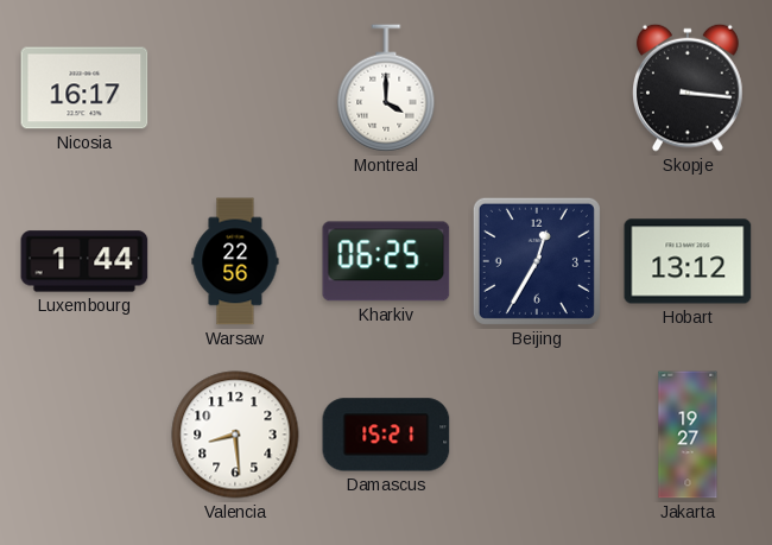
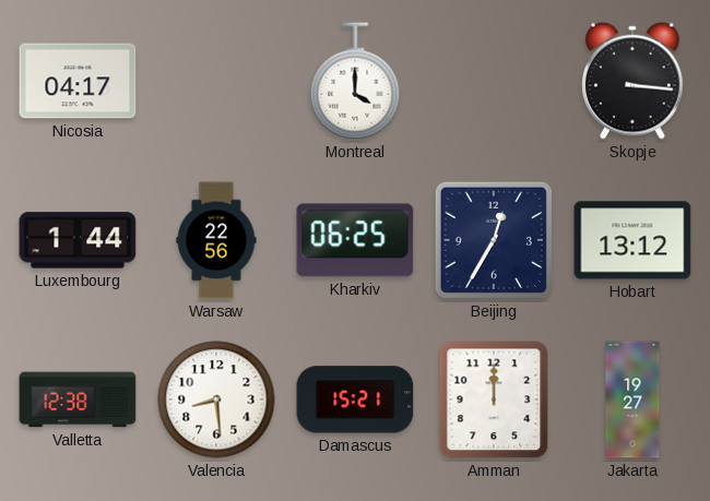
Nicosia: 16:17 -> 04:17 (78, 81)
Valletta: none -> 12:38 (78, 399)
Amman: none -> 12:00 (494, 399)
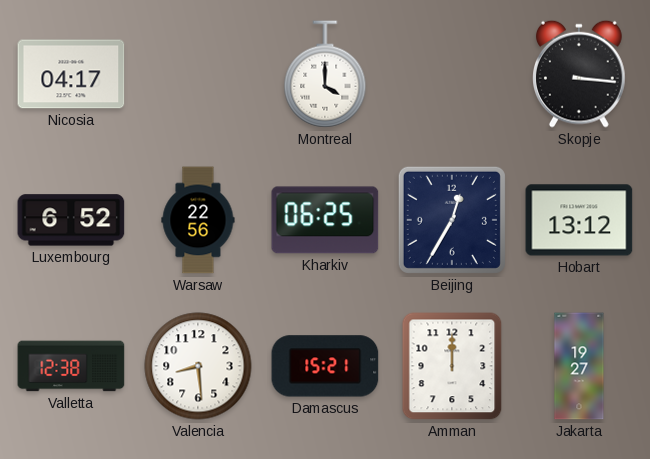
Luxembourg: 1:44 -> 6:52 (71, 220)
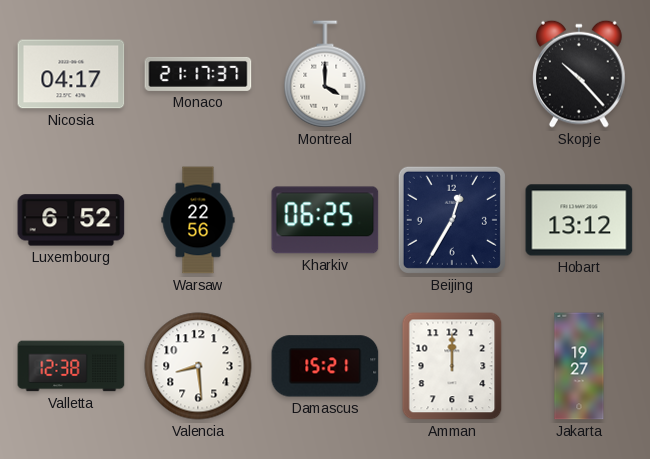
Monaco: none -> 21:17 (198, 74)
Skopje: 3:16 -> 10:23 (580, 74)
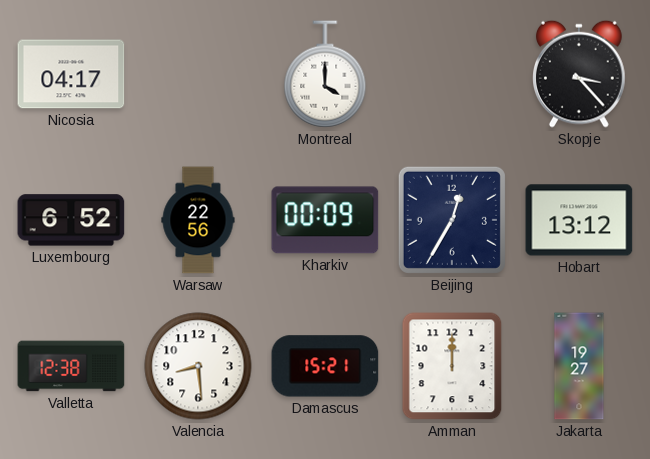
Monaco: 21:17 -> none (198, 74)
Skopje: 10:23 -> 3:23 (580, 74)
Kharkiv: 06:25 -> 00:09 (325, 220)
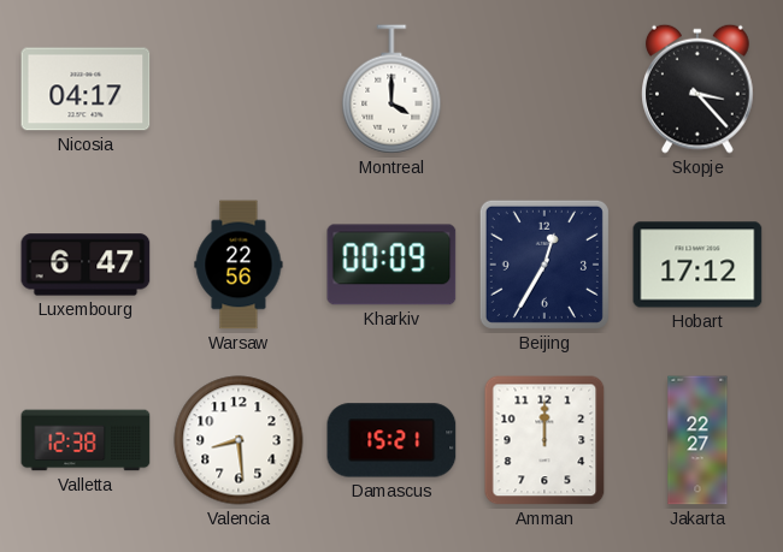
Luxembourg: 6:52 -> 6:47 (86, 265)
Hobart: 13:12 -> 17:12 (697, 265)
Jakarta: 19:27 -> 22:27 (697, 440)
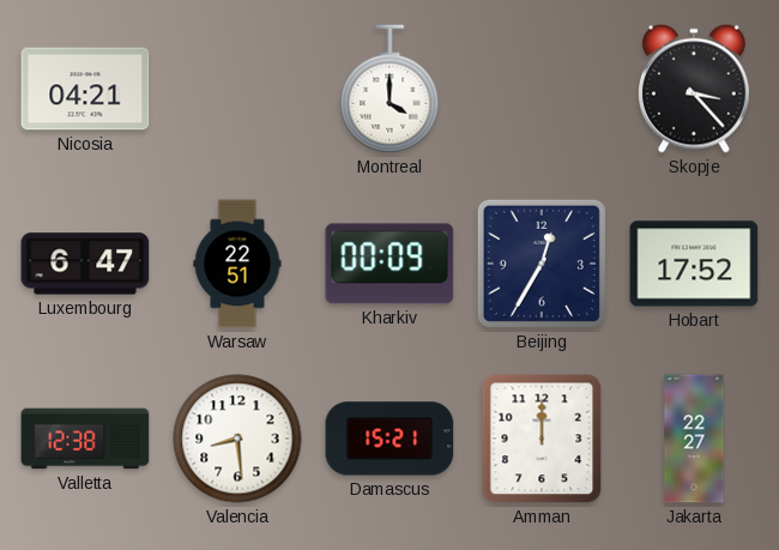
Nicosia: 04:17 -> 04:21 (85, 89)
Warsaw: 22:56 -> 22:51 (237, 264)
Hobart: 17:12 -> 17:52 (694, 264)
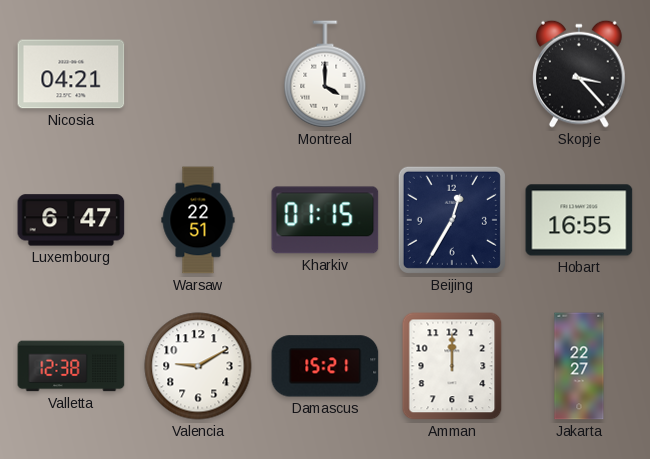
Kharkiv: 00:09 -> 01:15 (325, 220)
Hobart: 17:52 -> 16:55 (579, 220)
Valencia: 8:29 -> 9:10 (198, 366)
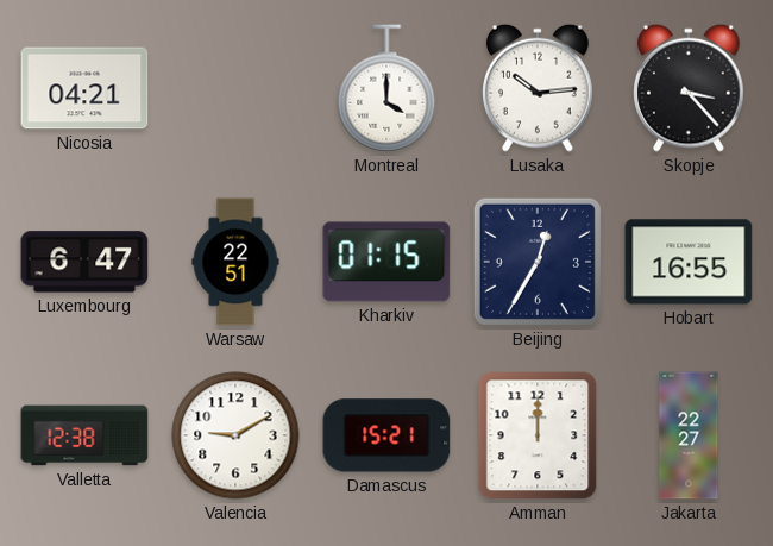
Lusaka: none -> 10:14 (539, 88)
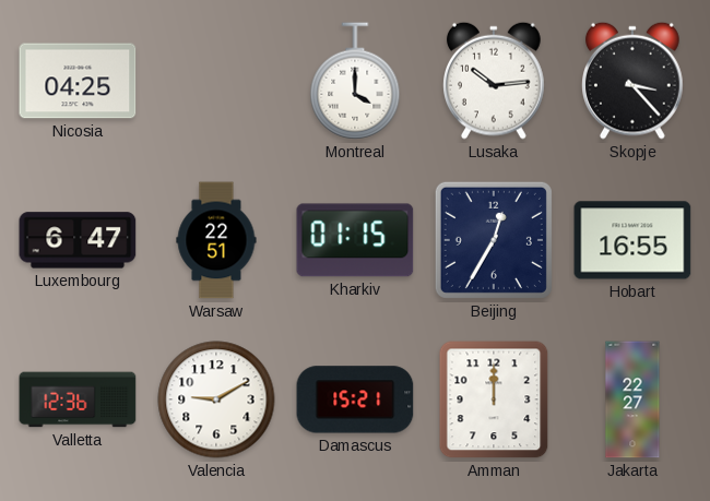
Nicosia: 04:21 -> 04:25 (78, 81)
Valletta: 12:38 -> 12:36 (78, 399)
